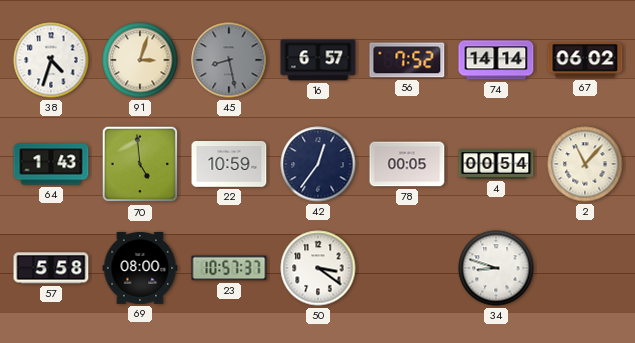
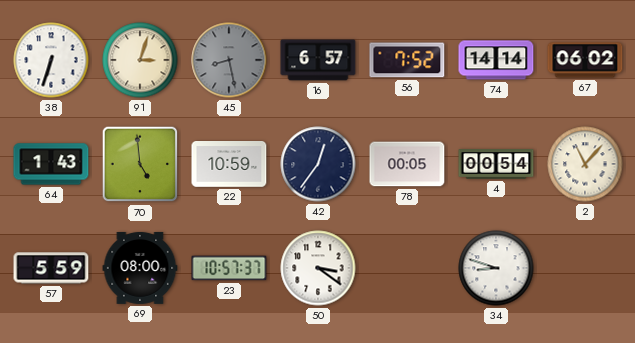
38: 4:33 -> 6:33 (51, 60)
57: 5:58 -> 5:59 (51, 268)
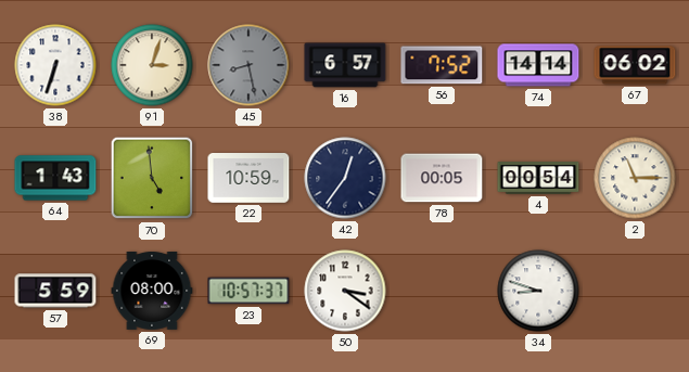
2: 11:07 -> 11:15 (635, 178)
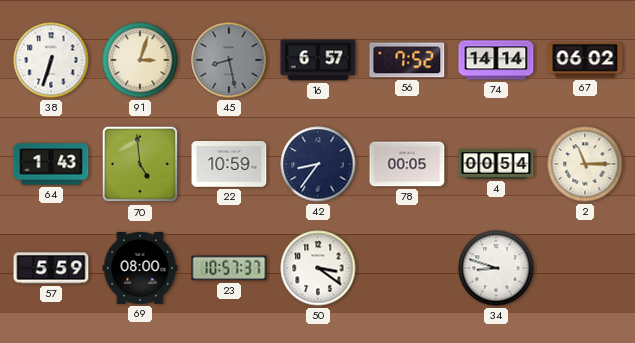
42: 12:36 -> 8:36 (318, 164)
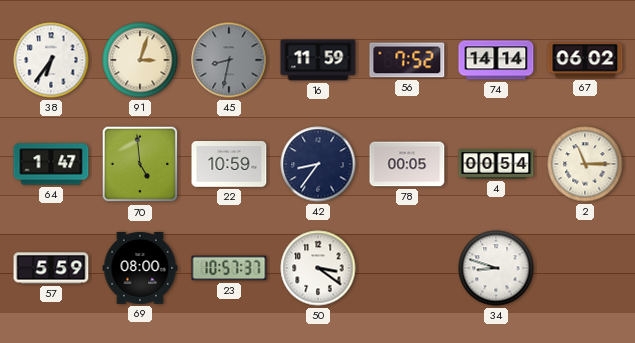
38: 6:33 -> 6:36 (51, 60)
45: 8:28 -> 8:32 (229, 60)
16: 6:57 -> 11:59 (318, 60)
64: 1:43 -> 1:47 (51, 164)
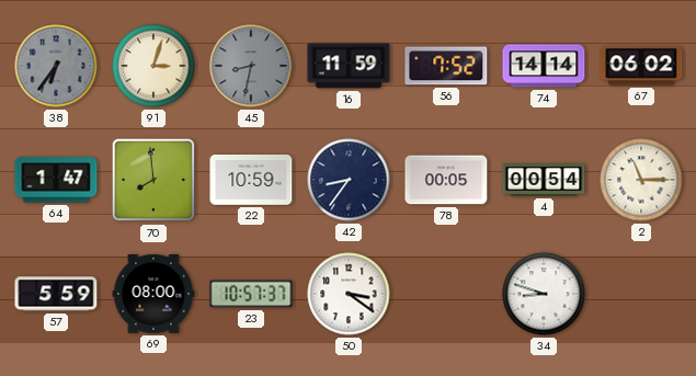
38 dial: white -> grey (56, 66)
70: 4:59 -> 7:59 (153, 180)
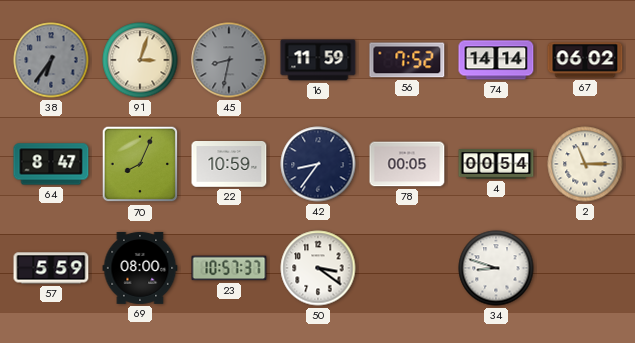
64: 1:47 -> 8:47 (51, 164)
70: 7:59 -> 8:04 (140, 164)
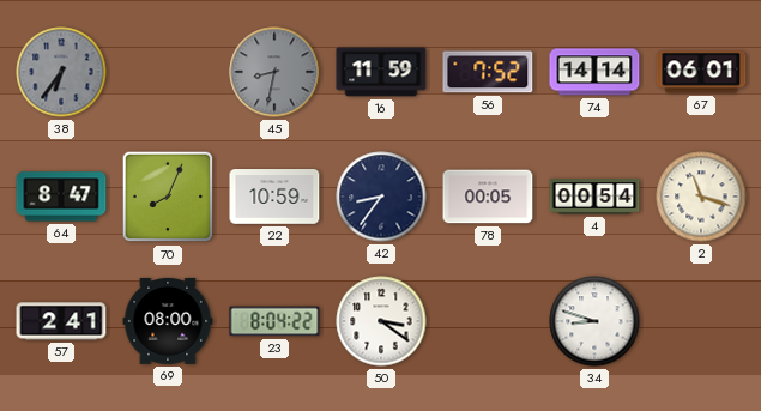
91: 3:03 -> none (140, 60)
67: 06:02 -> 06:01 (701, 72)
2: 11:15 -> 11:18 (701, 197)
57: 5:59 -> 2:41 (61, 321)
23: 10:57 -> 8:04 (274, 321)
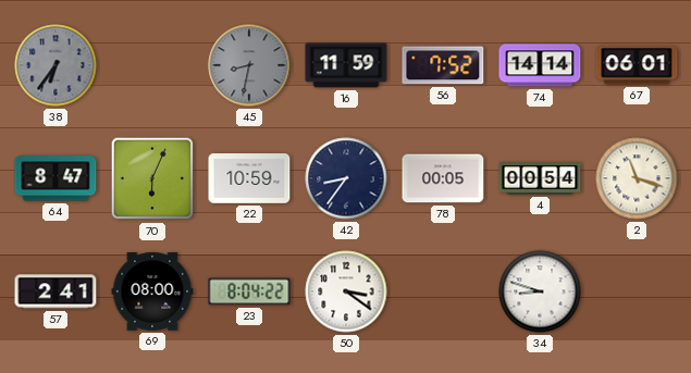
70: 8:04 -> 6:04 (152, 178)
